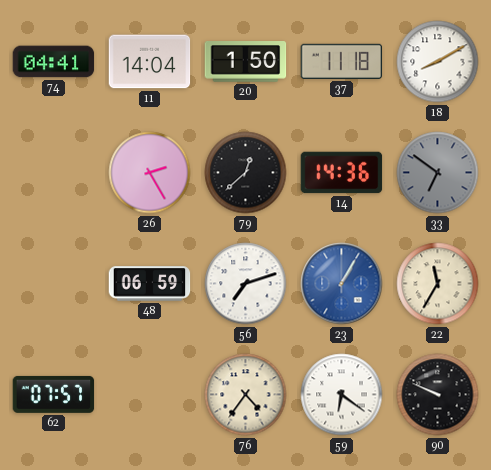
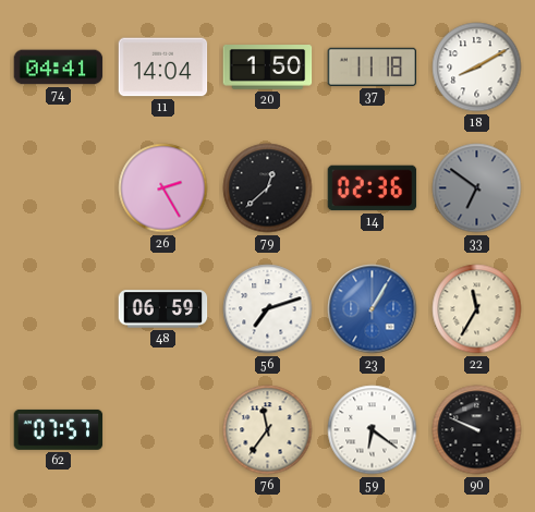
14: 14:36 -> 02:36 (373, 188)
76: 4:36 -> 11:36 (268, 430)
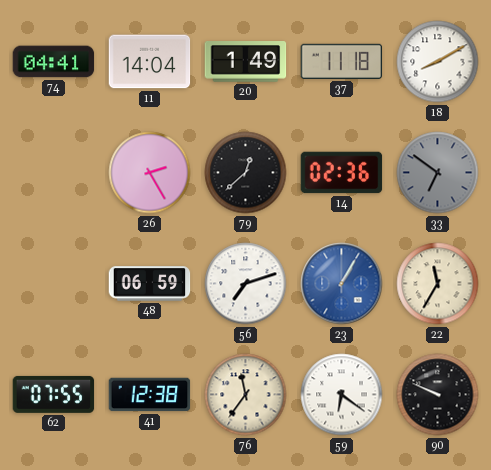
20: 1:50 -> 1:49 (246, 62)
62: 07:57 -> 07:55 (54, 394)
41: none -> 12:38 (150, 395)
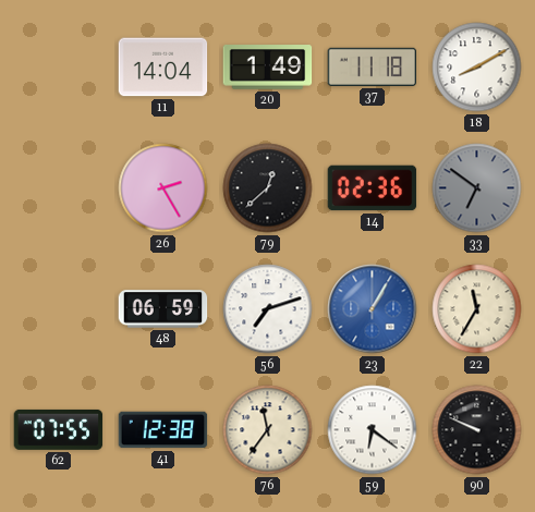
74: 04:41 -> none (54, 62)
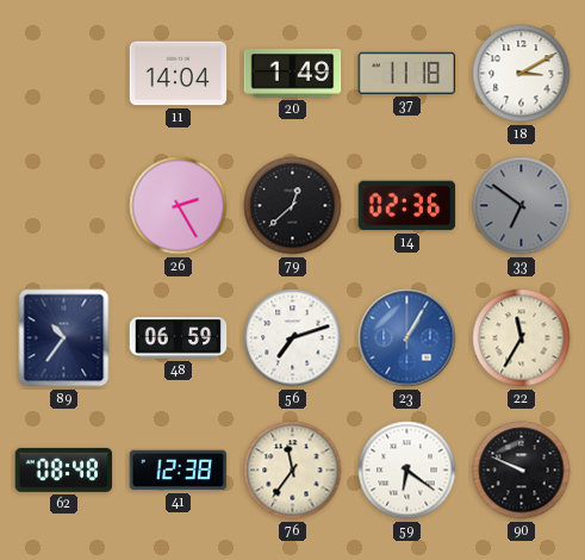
18: 8:10 -> 3:10 (522, 74)
89: none -> 10:36 (64, 338)
62: 07:55 -> 08:48 (64, 469)
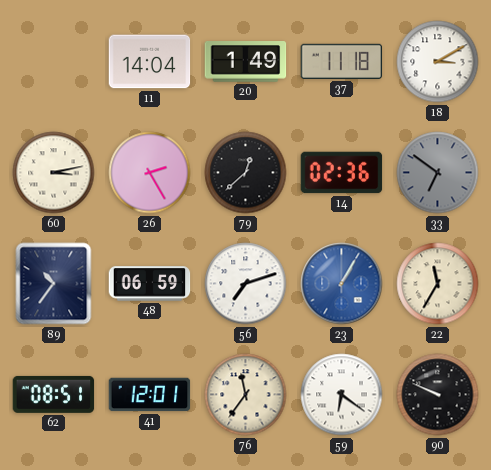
60: none -> 3:13 (54, 173)
62: 08:48 -> 08:51 (54, 394)
41: 12:38 -> 12:01 (150, 395)
